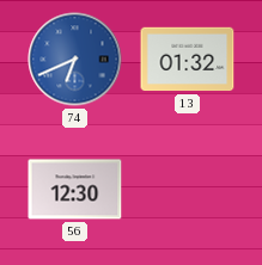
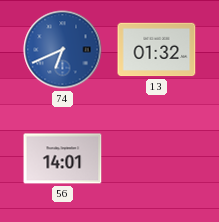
56: 12:30 -> 14:01 (63, 159)
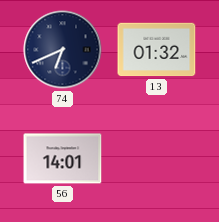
74 dial: blue -> navy (63, 50)
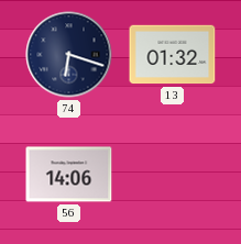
74: 6:41 -> 6:18 (69, 55)
56: 14:01 -> 14:06 (69, 175)
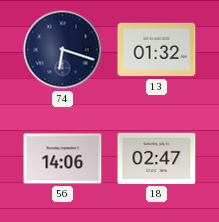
18: none -> 02:47 (157, 158)
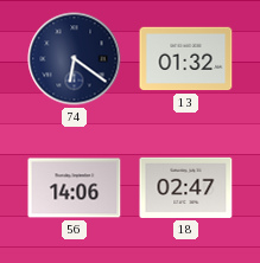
74: 6:18 -> 6:21 (75, 59)
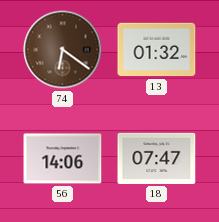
74 dial: navy -> brown (63, 50)
18: 02:47 -> 07:47 (157, 158)
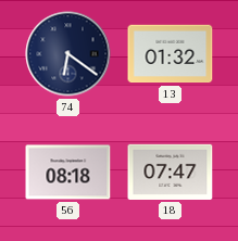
74 dial: brown -> navy (68, 54)
56: 14:06 -> 08:18 (68, 173)
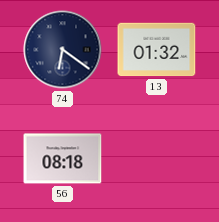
18: 07:47 -> none (171, 172)
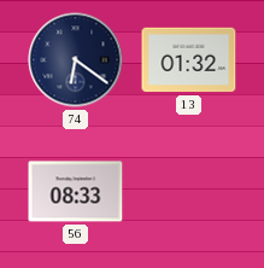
56: 08:18 -> 08:33 (76, 192)
